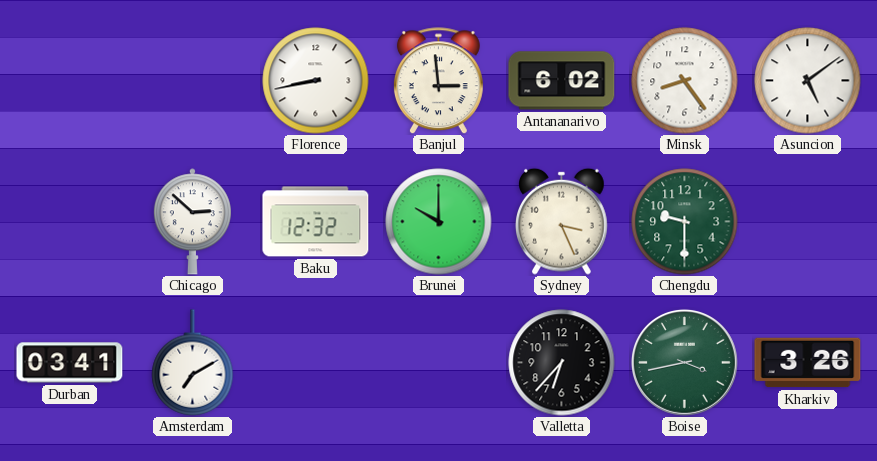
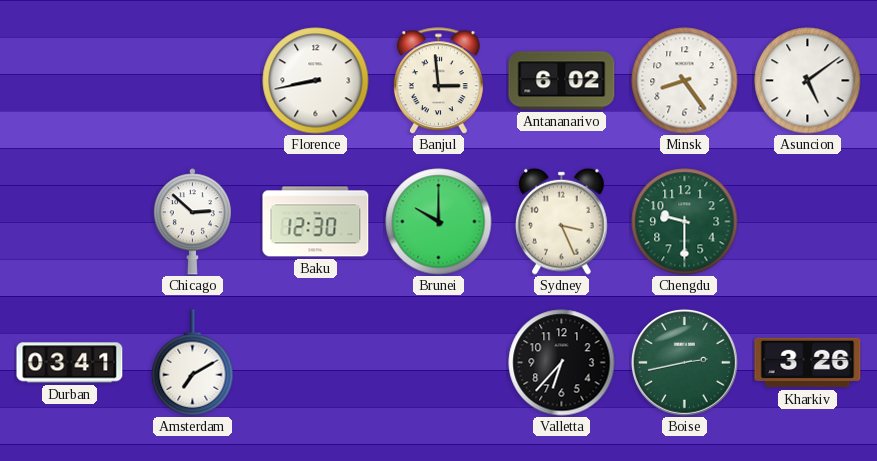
Baku: 12:32 -> 12:30 (316, 222)
Boise: 3:43 -> 2:43 (685, 363)
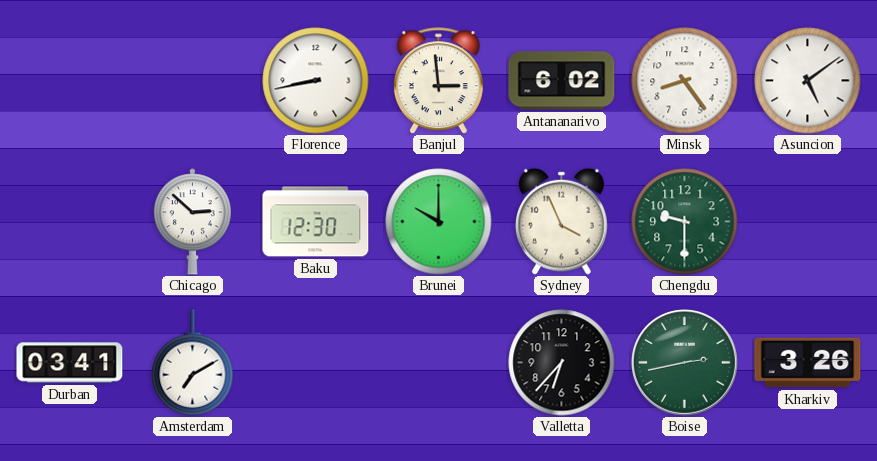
Sydney: 3:26 -> 3:56 (562, 221)
